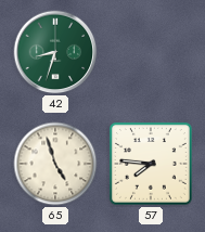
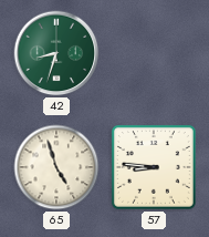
57: 7:46 -> 8:46 (155, 167)
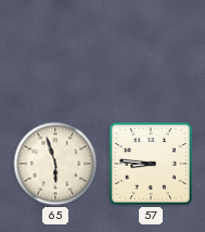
42: 8:33 -> none (56, 53)
65: 4:57 -> 5:57 (55, 164)
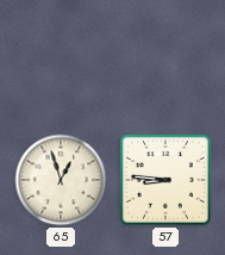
65: 5:57 -> 12:57 (61, 180)
